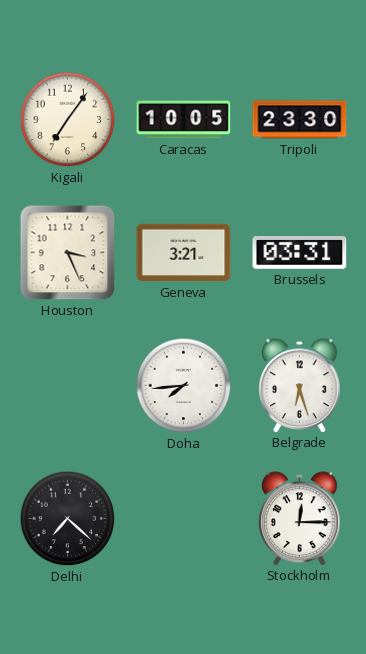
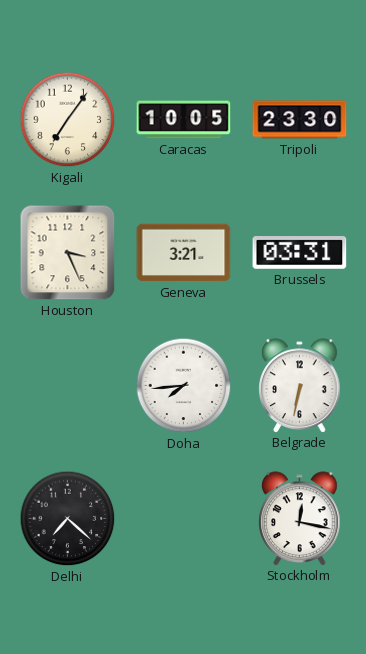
Belgrade: 6:27 -> 6:32 (300, 385)
Stockholm: 12:15 -> 12:17 (300, 518)
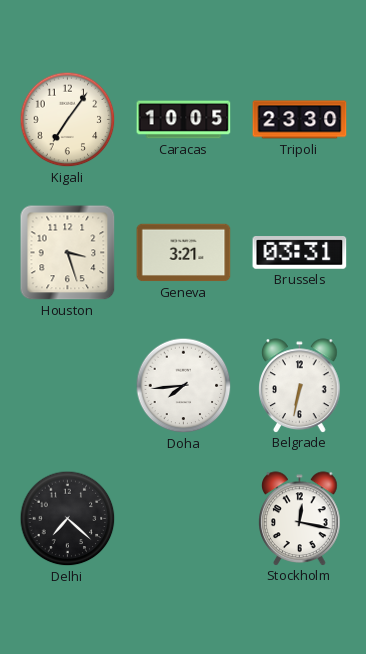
Houston: 3:26 -> 3:27 (68, 253)
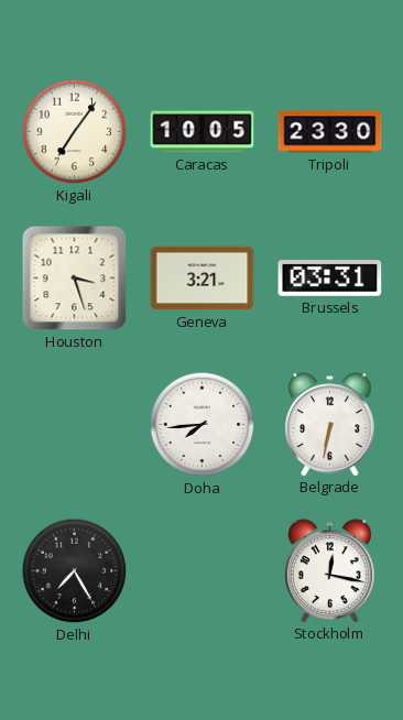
Delhi: 7:22 -> 7:25 (75, 571)
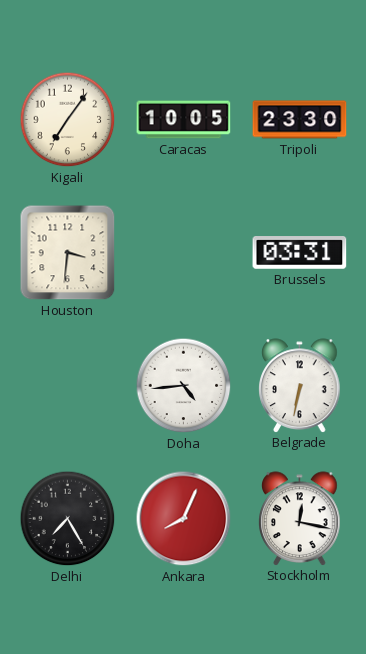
Houston: 3:27 -> 3:31 (68, 253)
Geneva: 3:21 -> none (203, 279)
Doha: 7:44 -> 4:44 (184, 386)
Ankara: none -> 8:04 (184, 519)
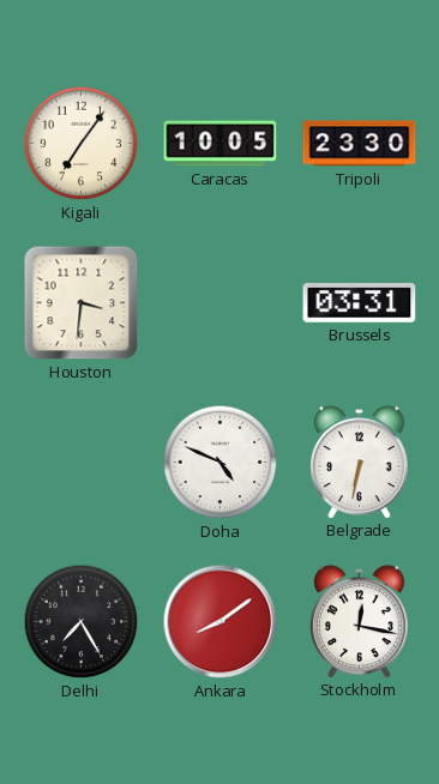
Doha: 4:44 -> 4:49 (221, 463)
Ankara: 8:04 -> 8:09 (221, 622)
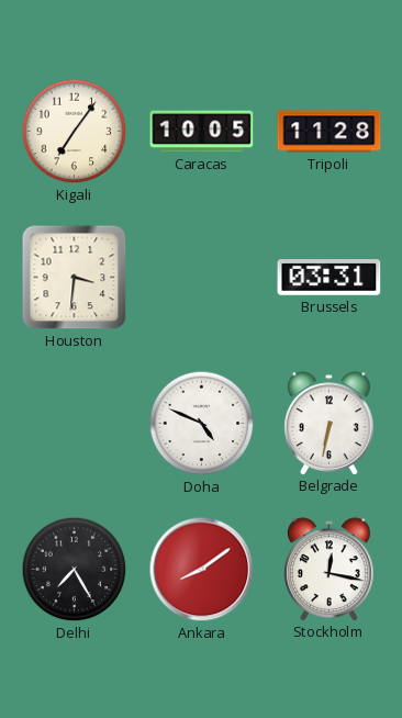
Tripoli: 23:30 -> 11:28 (330, 132)
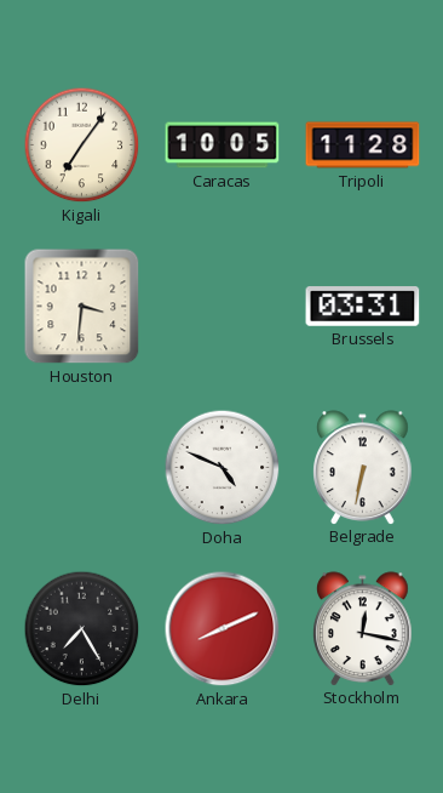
Ankara: 8:09 -> 8:11 (223, 629)
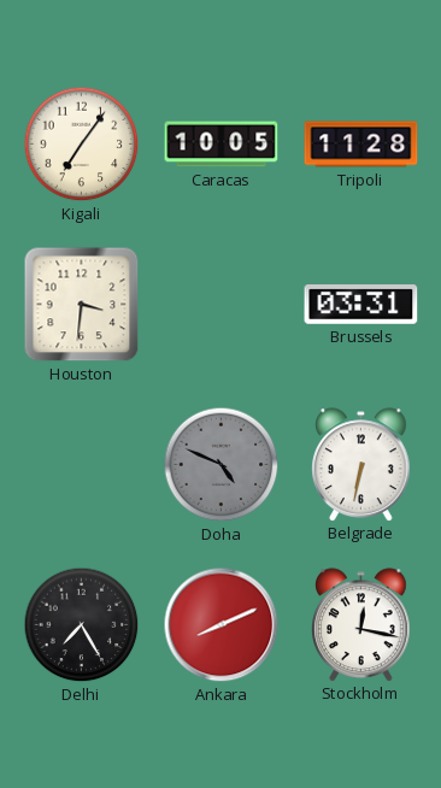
Doha dial: white -> grey (222, 465)
